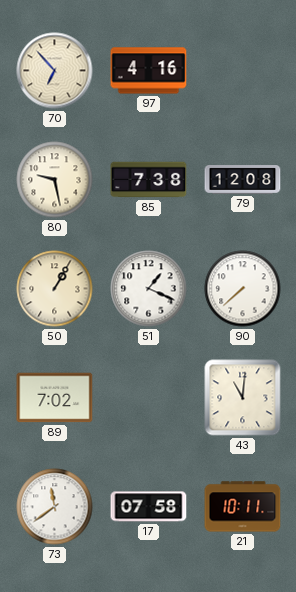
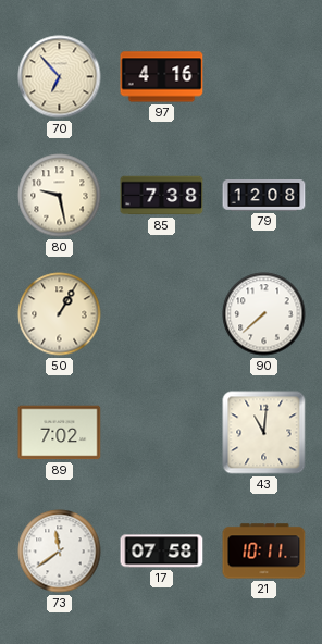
51: 1:19 -> none (149, 289)
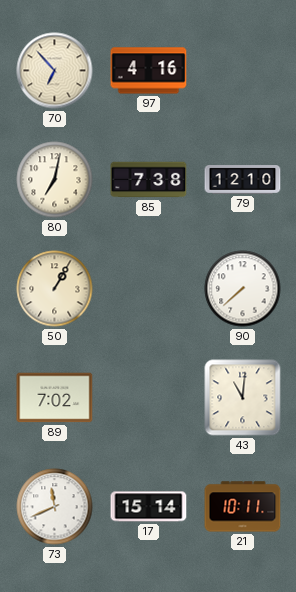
80: 9:28 -> 7:02 (55, 180)
79: 12:08 -> 12:10 (243, 180)
73: 11:39 -> 11:41 (55, 507)
17: 07:58 -> 15:14 (149, 507)
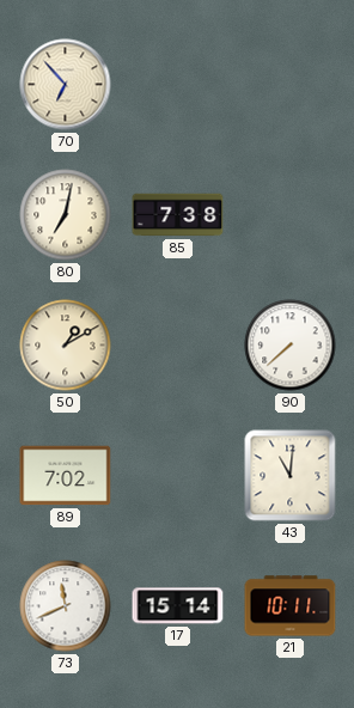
97: 4:16 -> none (149, 71)
79: 12:10 -> none (243, 180)
50: 1:05 -> 1:10 (66, 346)
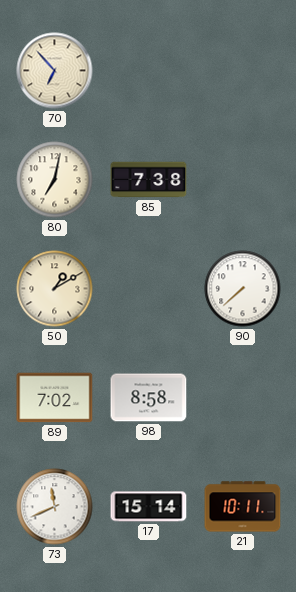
98: none -> 8:58 (149, 398)
43: 11:01 -> none (291, 476)
